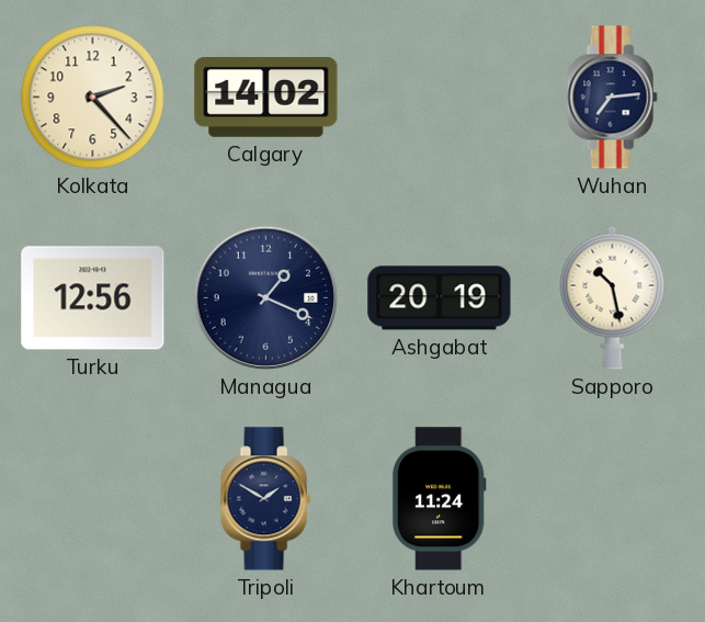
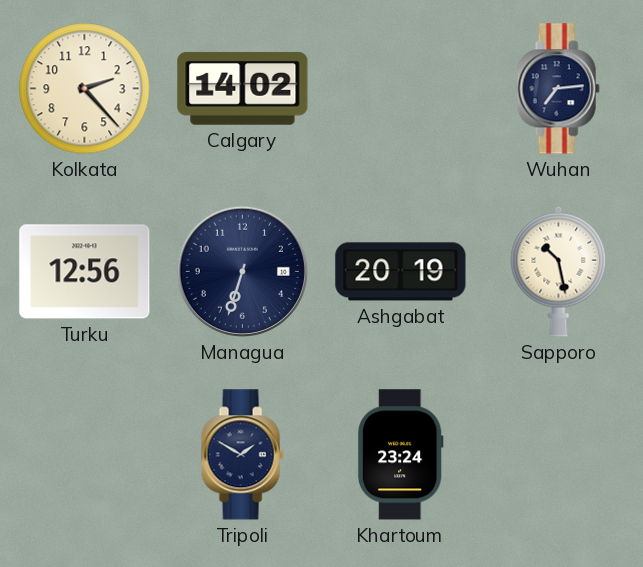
Managua: 1:19 -> 6:33 (242, 271)
Khartoum: 11:24 -> 23:24 (400, 455)
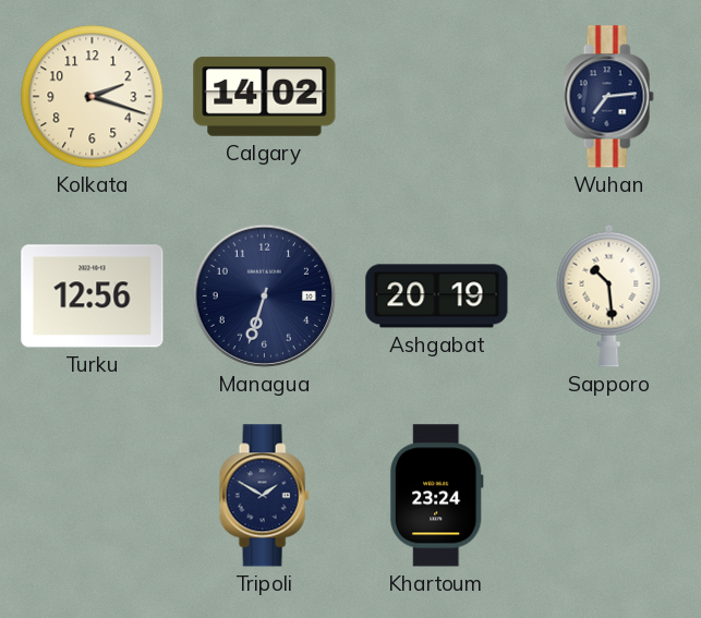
Kolkata: 2:23 -> 2:18 (93, 97)
Sapporo: 10:28 -> 10:29 (609, 295)
